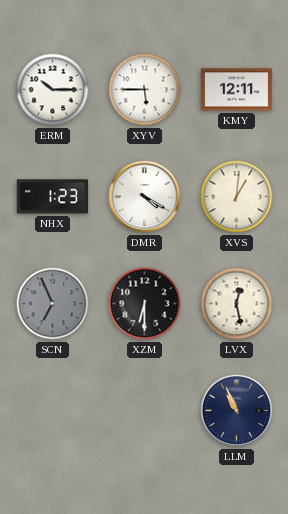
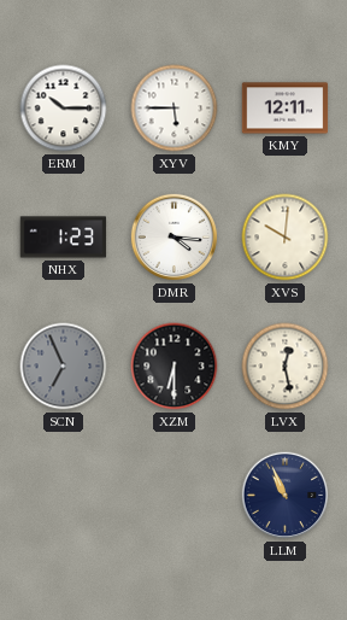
DMR: 4:20 -> 4:16 (175, 238)
XVS: 1:01 -> 10:01 (286, 238)
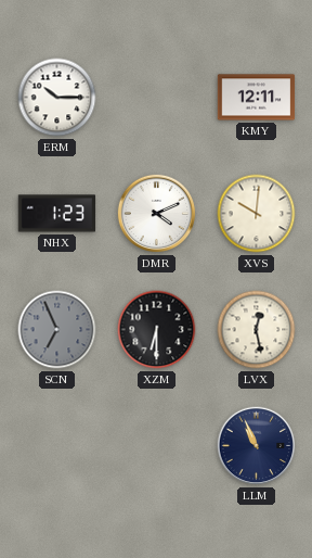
XYV: 5:45 -> none (175, 109)
DMR: 4:16 -> 4:11 (157, 214)
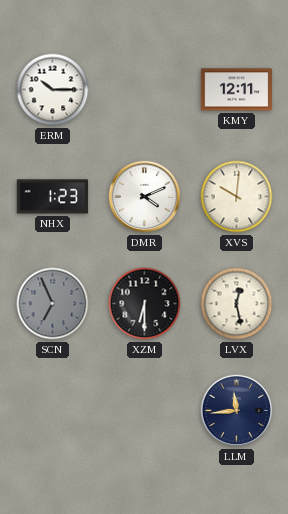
LLM: 10:56 -> 11:44 (237, 411)
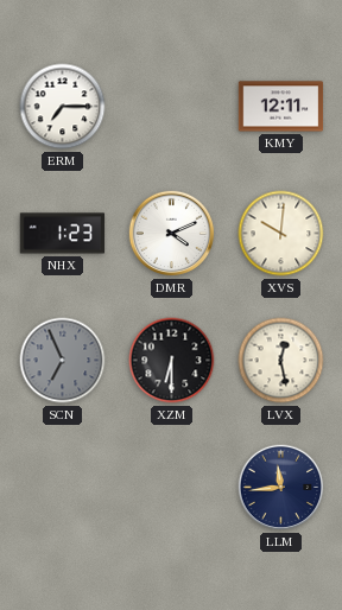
ERM: 10:15 -> 7:15 (63, 107)
